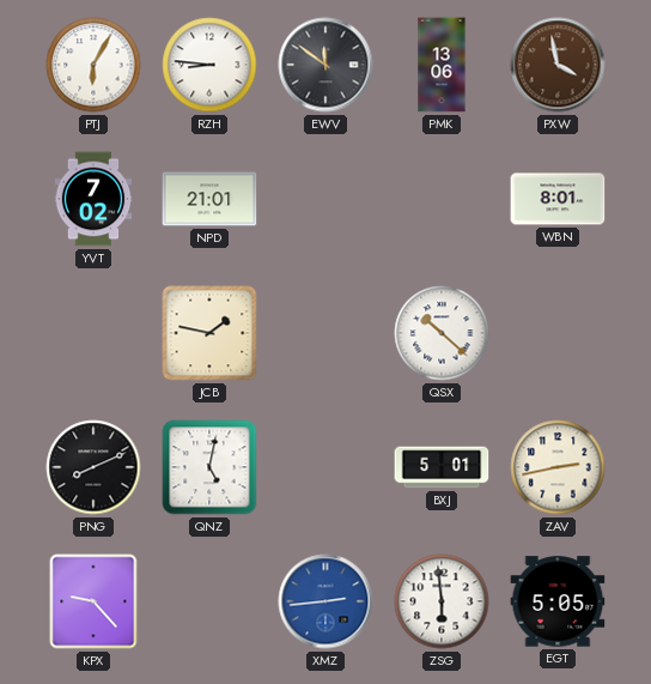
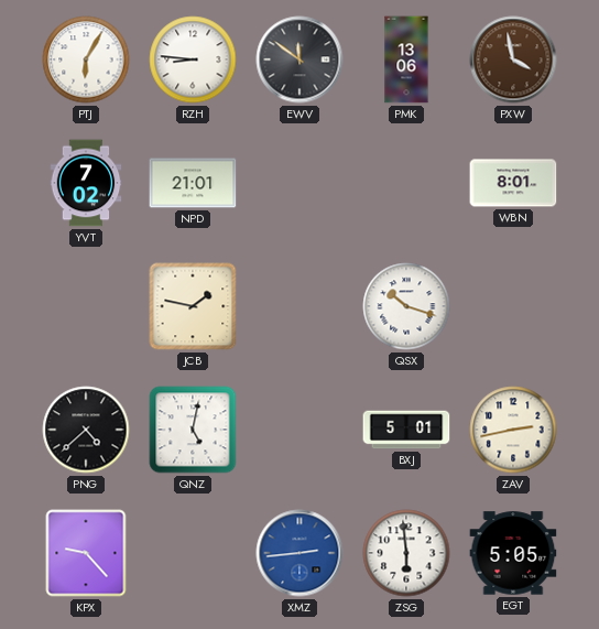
QSX: 10:22 -> 10:18 (406, 306)
PNG: 8:11 -> 4:38 (86, 430)
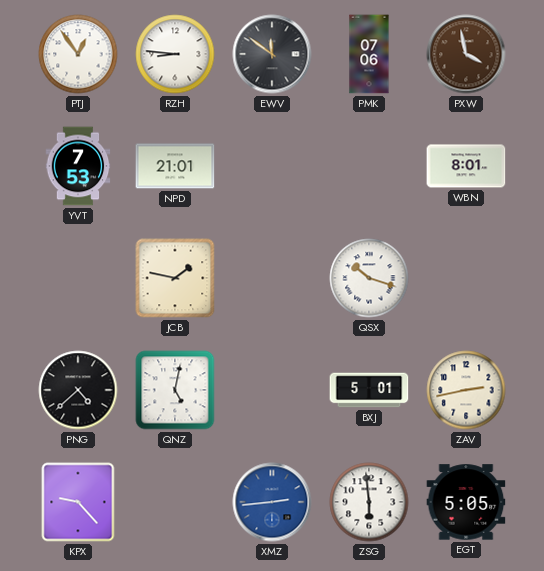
PTJ: 6:05 -> 12:54 (78, 54)
PMK: 13:06 -> 07:06 (369, 54)
YVT: 7:02 -> 7:53 (78, 166)
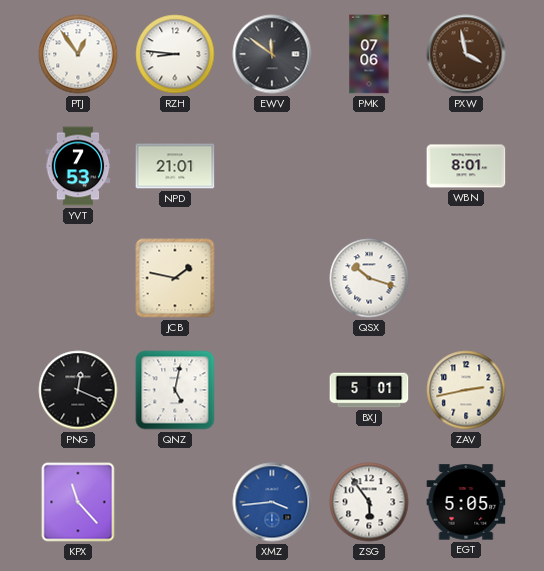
PNG: 4:38 -> 12:19 (78, 390)
KPX: 9:23 -> 11:23 (78, 502)
XMZ: 2:44 -> 3:44 (272, 502)
ZSG: 5:59 -> 5:54 (369, 502)
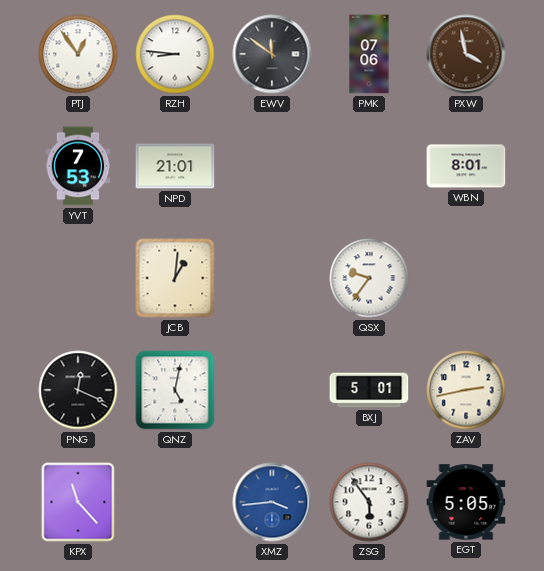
JCB: 1:47 -> 1:01 (175, 278)
QSX: 10:18 -> 9:36 (369, 278)
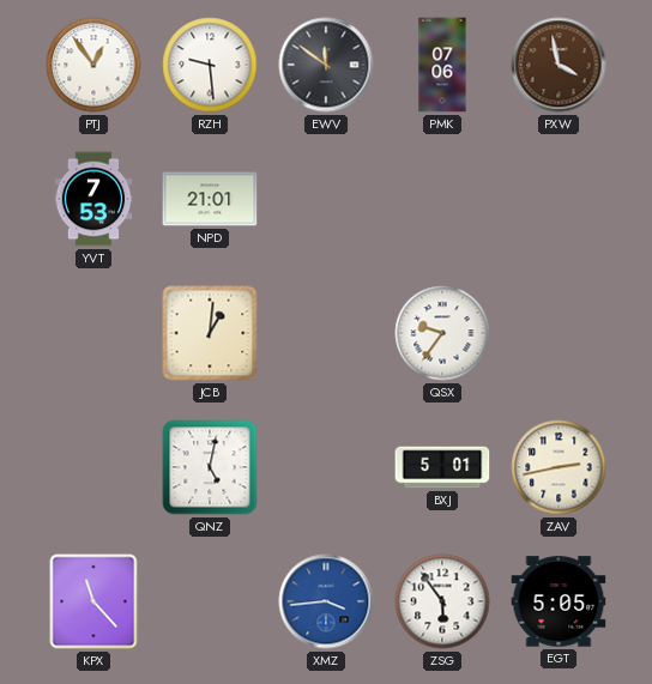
RZH: 8:46 -> 9:29 (210, 65)
WBN: 8:01 -> none (466, 166)
PNG: 12:19 -> none (78, 390)
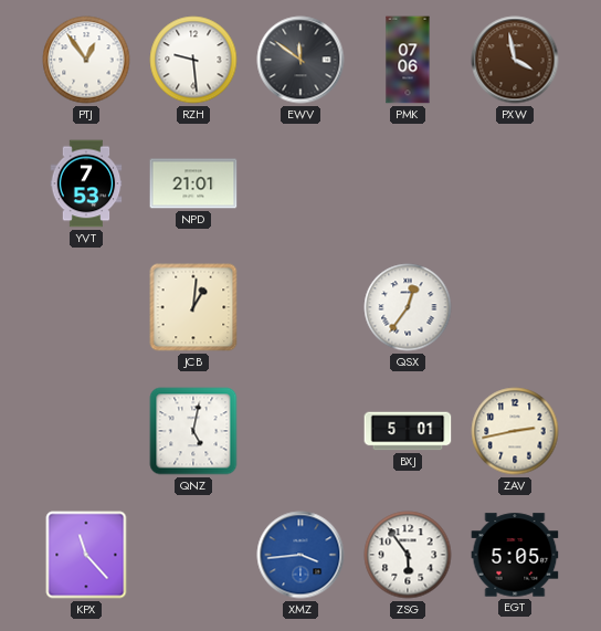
QSX: 9:36 -> 12:36 (408, 307)
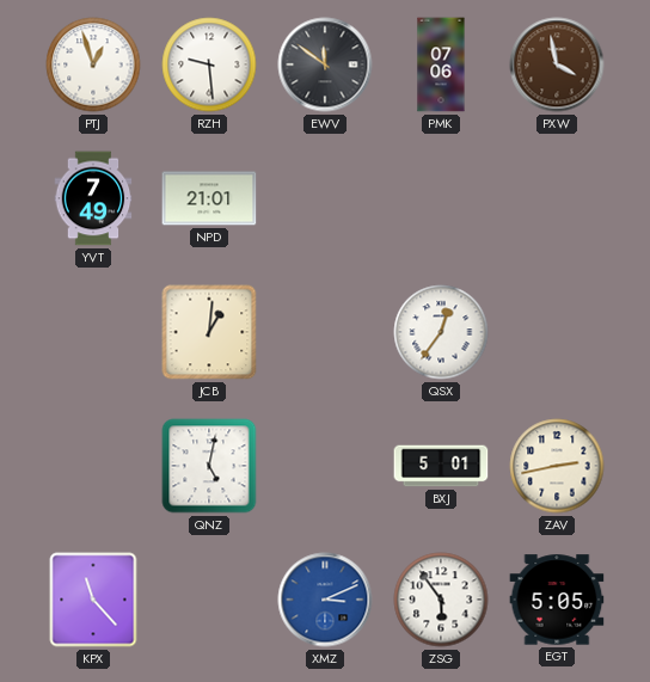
PTJ: 12:54 -> 12:57 (93, 64)
YVT: 7:53 -> 7:49 (93, 198)
XMZ: 3:44 -> 3:11 (325, 600)
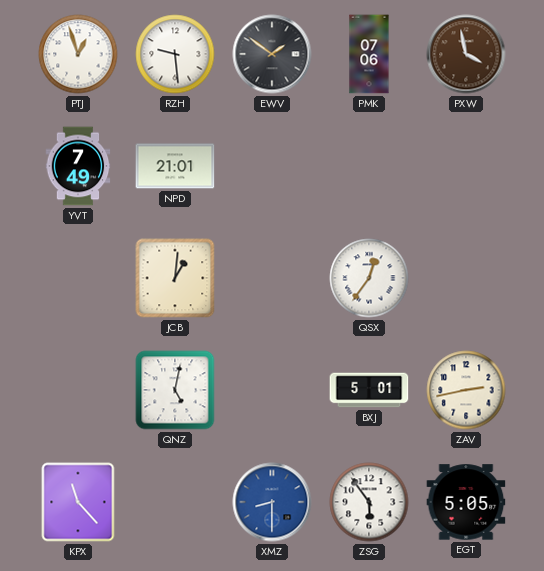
EWV: 11:51 -> 1:51 (272, 54)
XMZ: 3:11 -> 8:30 (272, 502)
